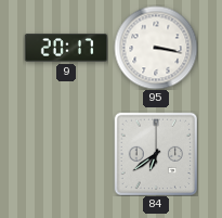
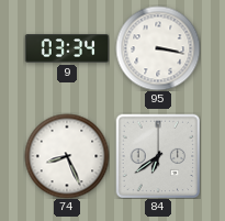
9: 20:17 -> 03:34 (67, 48)
74: none -> 8:26 (67, 156)
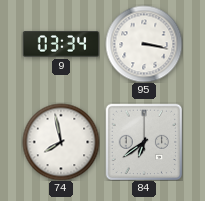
74: 8:26 -> 7:58 (61, 142)
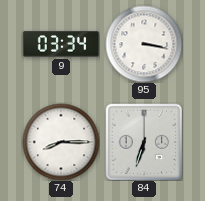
74: 7:58 -> 8:15 (61, 142)
84: 6:39 -> 6:33 (144, 142)
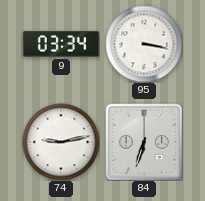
74: 8:15 -> 9:13 (61, 142)
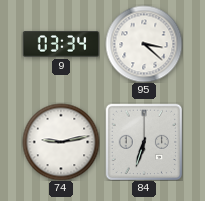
95: 3:17 -> 3:22 (144, 44)
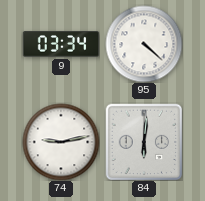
95: 3:22 -> 4:22 (144, 44)
84: 6:33 -> 6:01 (144, 142)
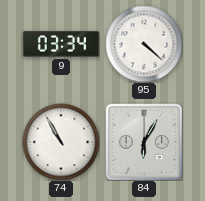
74: 9:13 -> 10:55 (61, 142)
84: 6:01 -> 6:05 (144, 142)
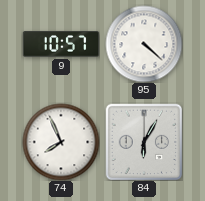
9: 03:34 -> 10:57 (61, 44)
74: 10:55 -> 7:56 (61, 142)
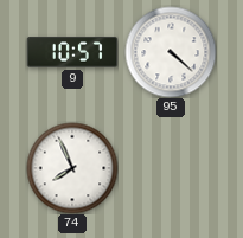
84: 6:05 -> none (144, 142)
